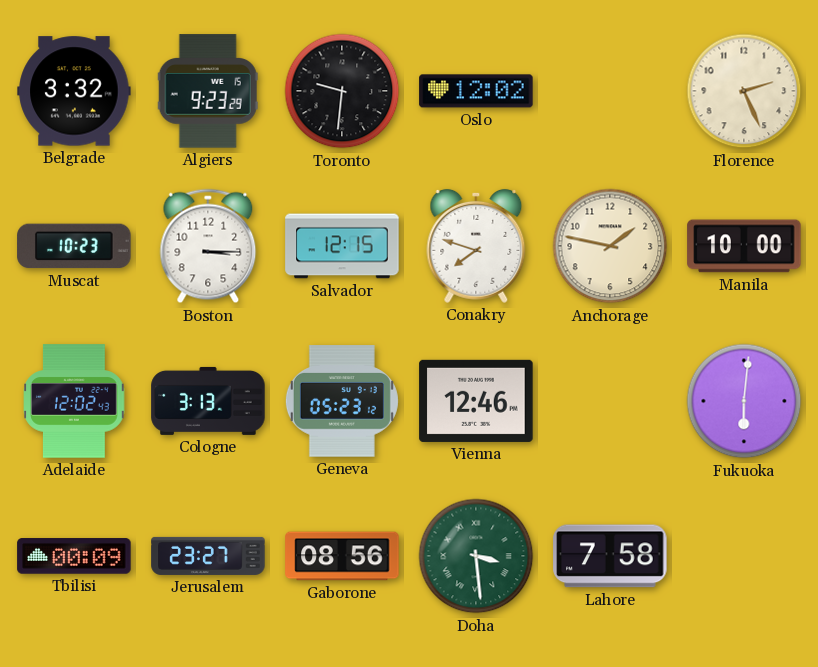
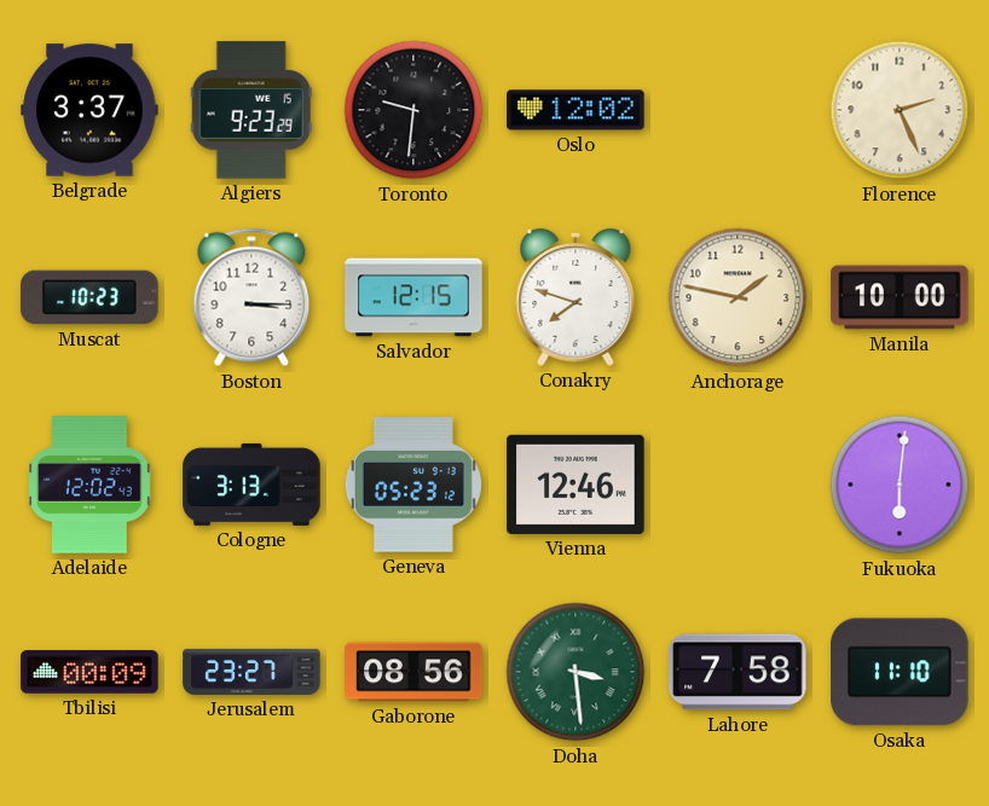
Belgrade: 3:32 -> 3:37 (89, 110)
Osaka: none -> 11:10 (900, 672)
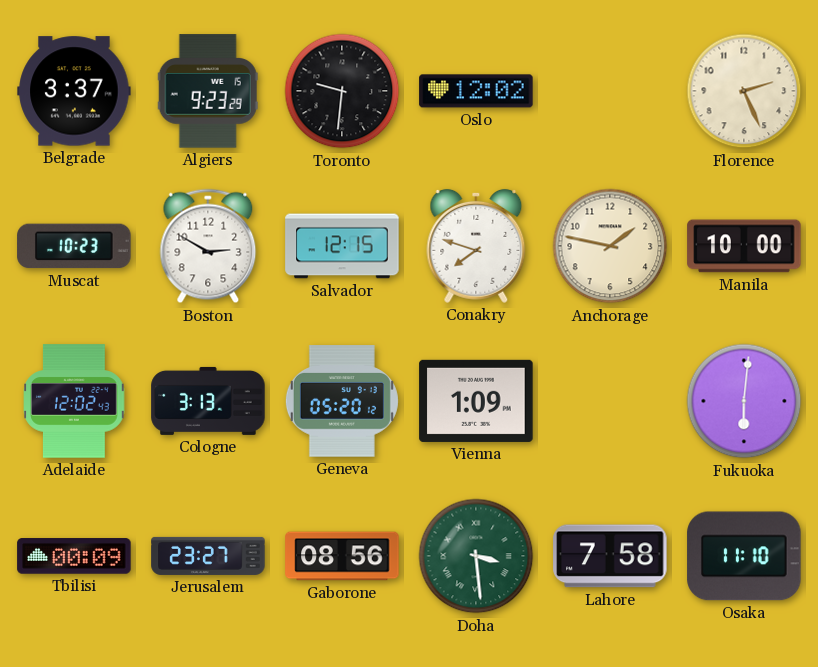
Boston: 3:15 -> 2:50 (208, 246)
Geneva: 05:23 -> 05:20 (342, 401)
Vienna: 12:46 -> 1:09 (476, 401)
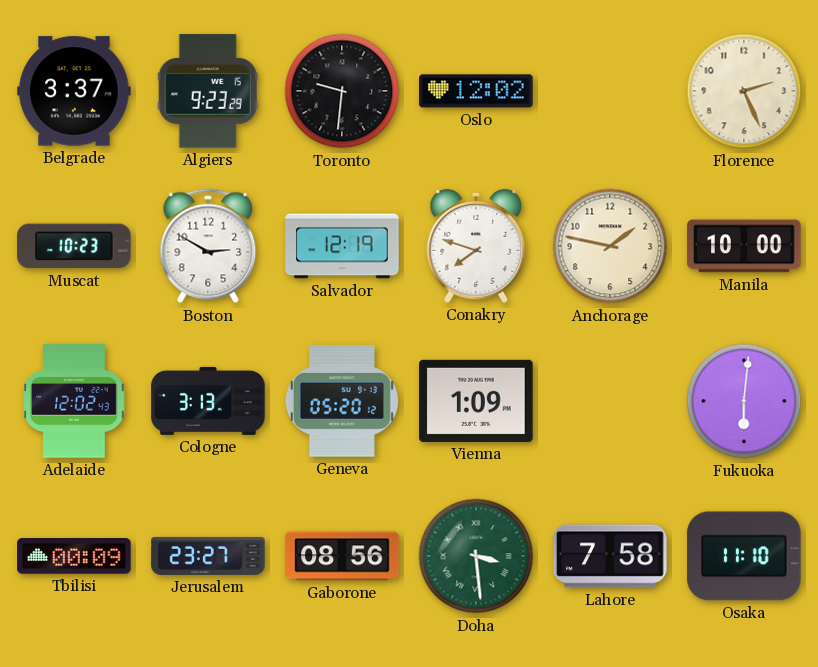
Salvador: 12:15 -> 12:19 (342, 246)
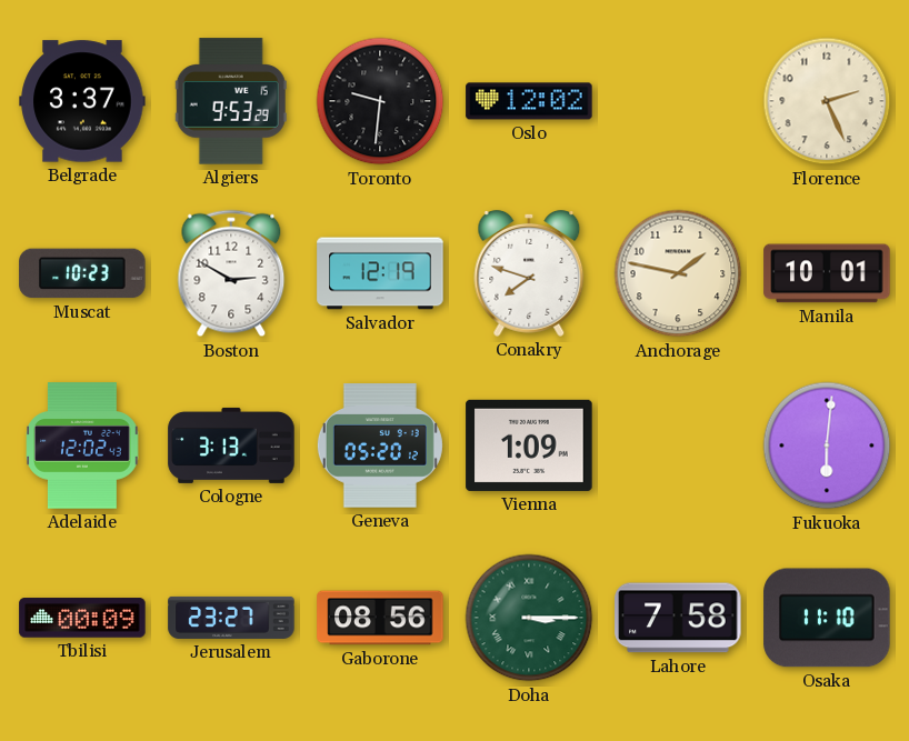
Algiers: 9:23 -> 9:53 (231, 101)
Manila: 10:00 -> 10:01 (827, 273)
Doha: 3:29 -> 3:15 (529, 618)
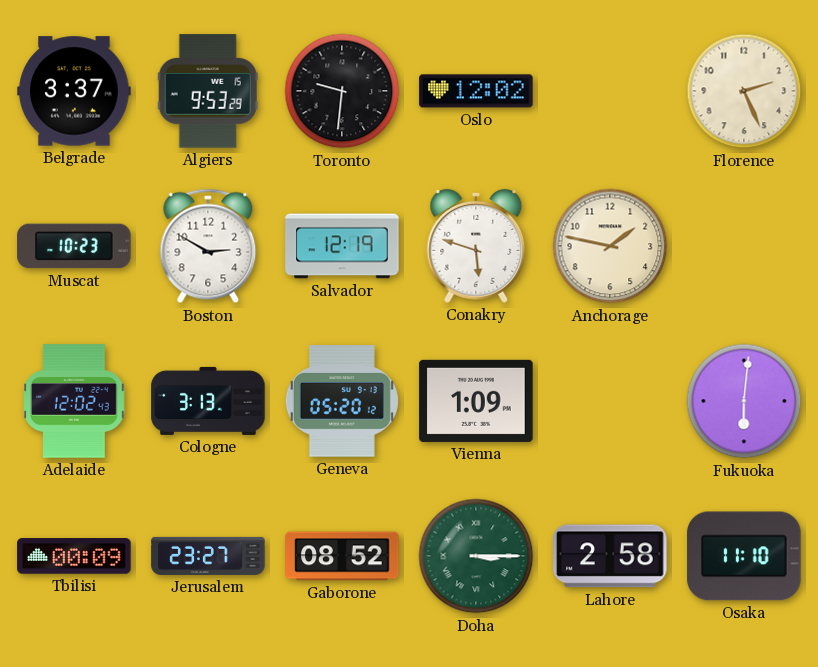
Conakry: 7:48 -> 5:48 (476, 246)
Manila: 10:01 -> none (827, 273)
Gaborone: 08:56 -> 08:52 (342, 556)
Lahore: 7:58 -> 2:58 (610, 556)
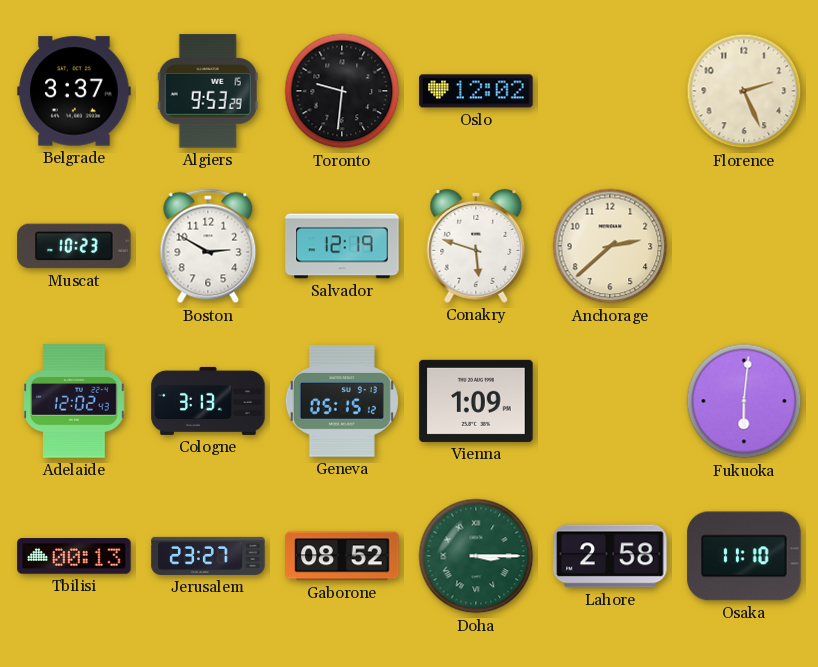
Anchorage: 1:47 -> 2:38 (610, 246)
Geneva: 05:20 -> 05:15 (342, 401)
Tbilisi: 00:09 -> 00:13 (74, 556)
